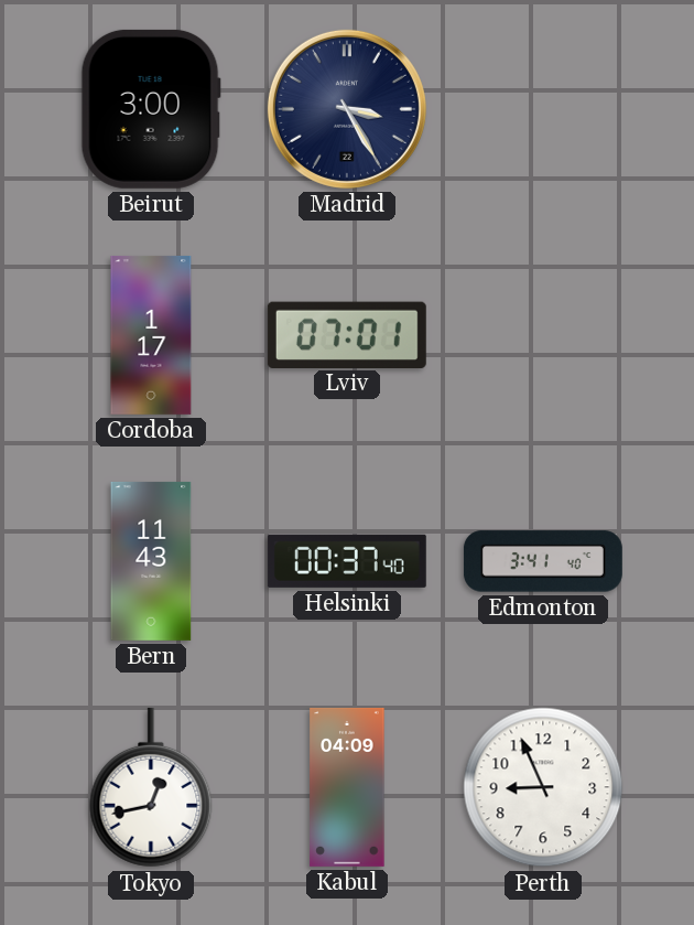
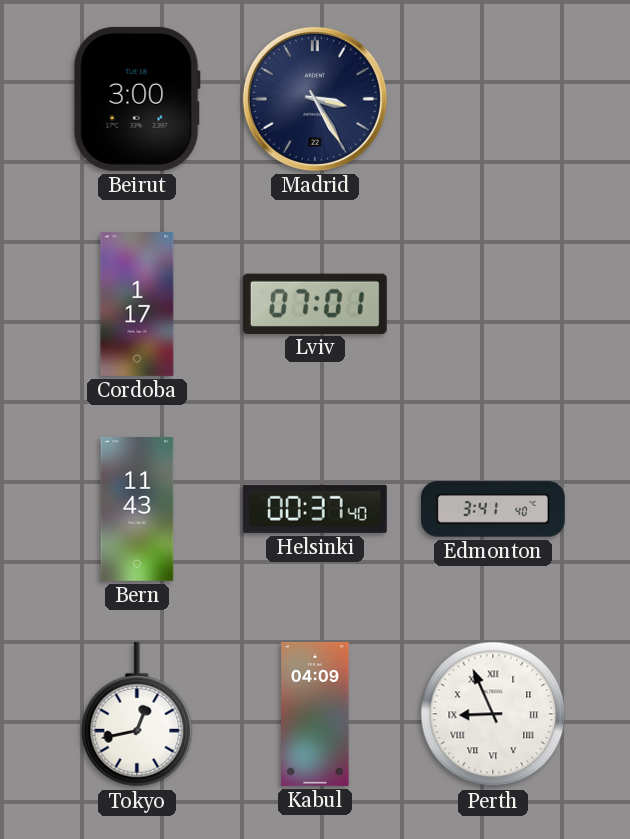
Perth numerals: Arabic -> Roman (493, 714)
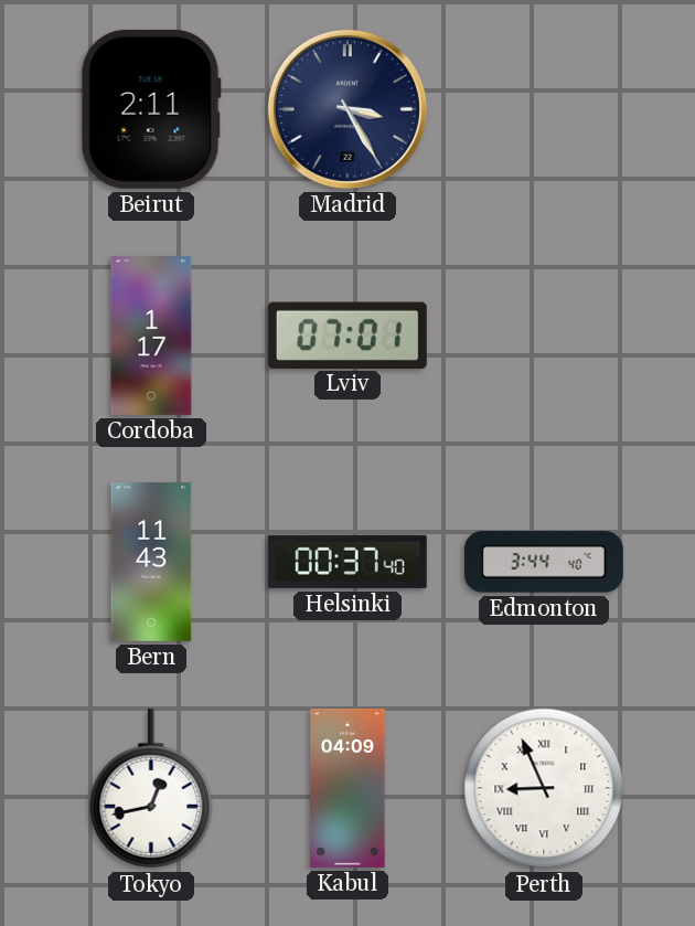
Beirut: 3:00 -> 2:11 (151, 109)
Edmonton: 3:41 -> 3:44 (544, 562)
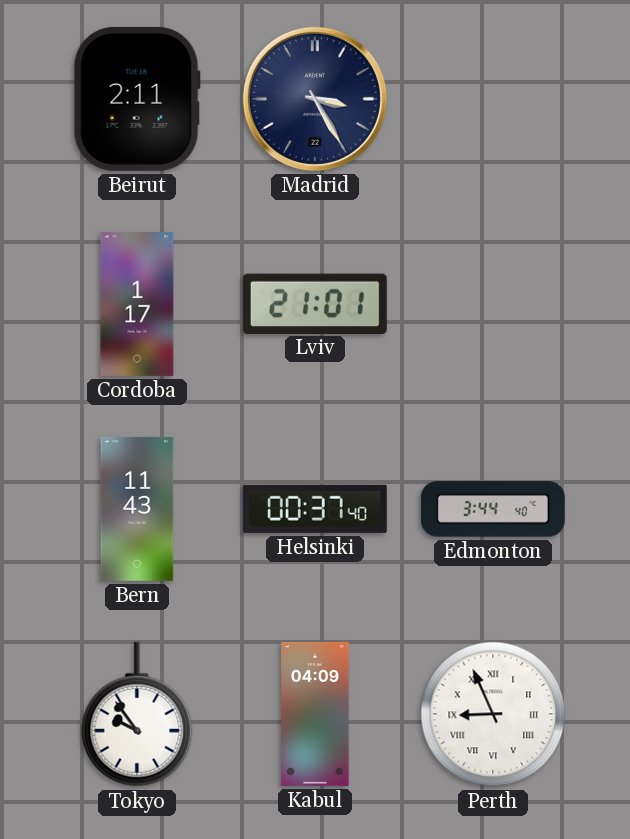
Lviv: 07:01 -> 21:01 (315, 303)
Tokyo: 12:43 -> 9:54 (137, 714)
